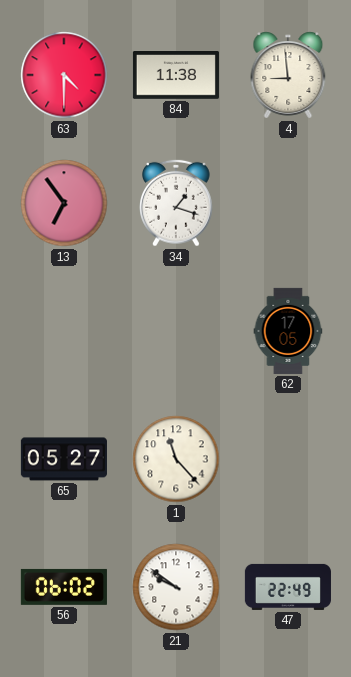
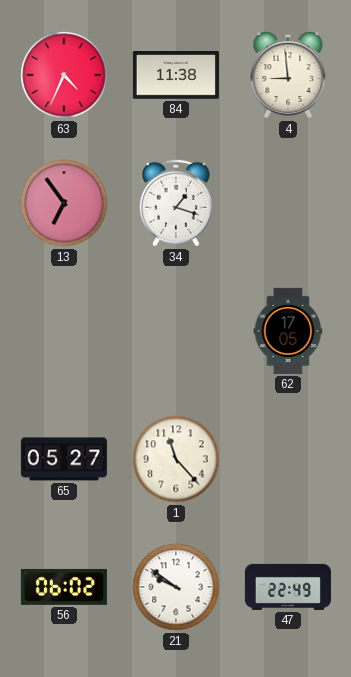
63: 4:30 -> 4:34 (64, 75)
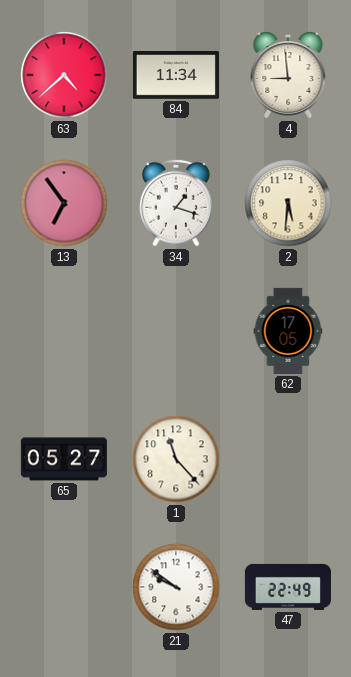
63: 4:34 -> 4:38 (64, 75)
84: 11:38 -> 11:34 (176, 76)
2: none -> 5:31 (288, 203)
56: 06:02 -> none (64, 587)
